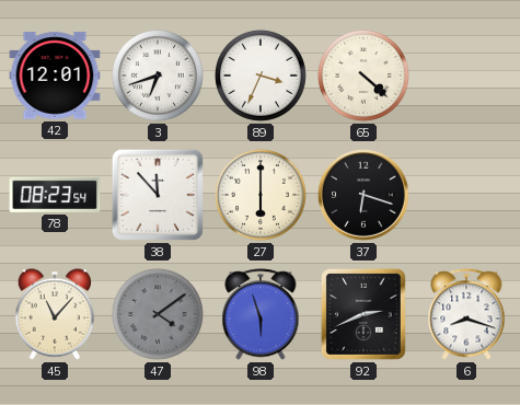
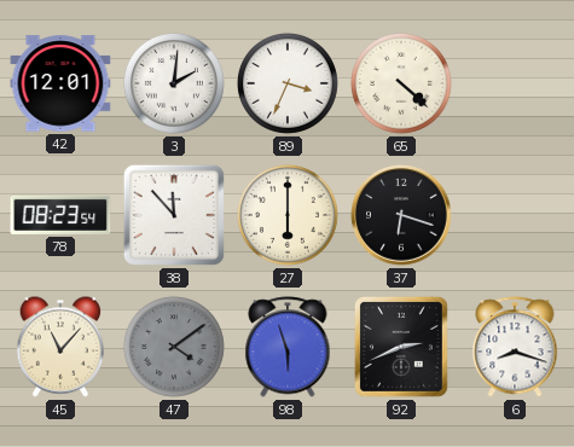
3: 6:42 -> 2:01 (174, 83)
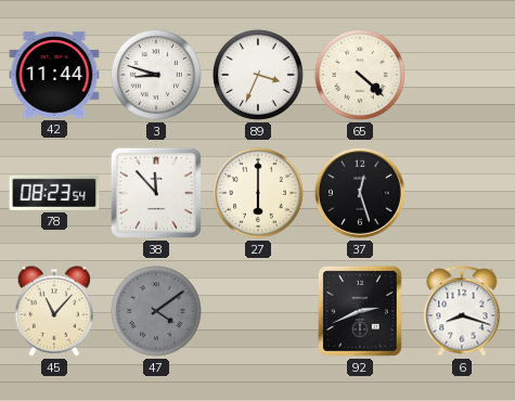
42: 12:01 -> 11:44 (54, 75)
3: 2:01 -> 8:48 (156, 75)
37: 6:18 -> 12:27 (360, 193)
98: 5:57 -> none (288, 347)
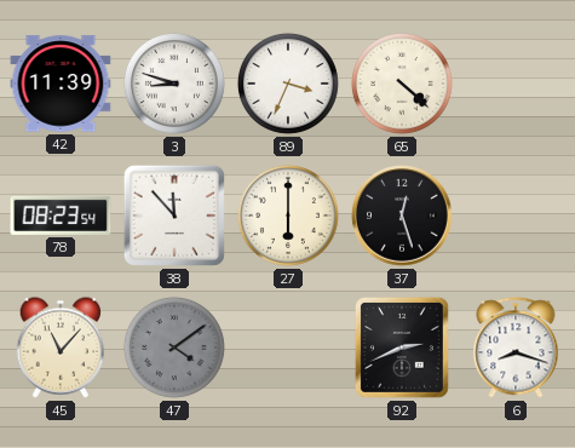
42: 11:44 -> 11:39 (61, 84)
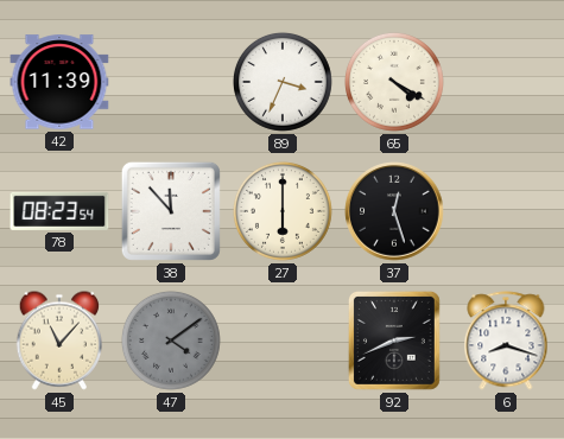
3: 8:48 -> none (174, 84)
65: 4:22 -> 4:20 (394, 82)
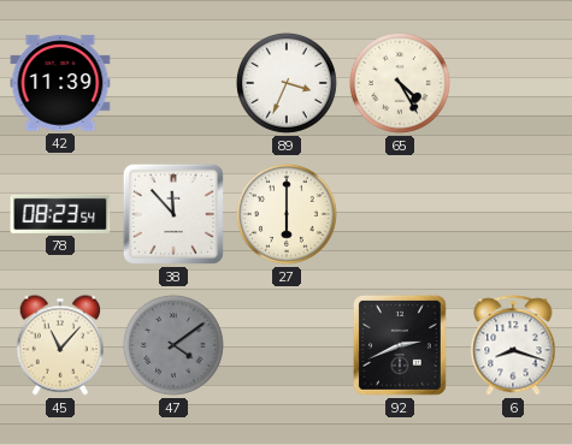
65: 4:20 -> 4:25 (400, 83)
37: 12:27 -> none (394, 211)
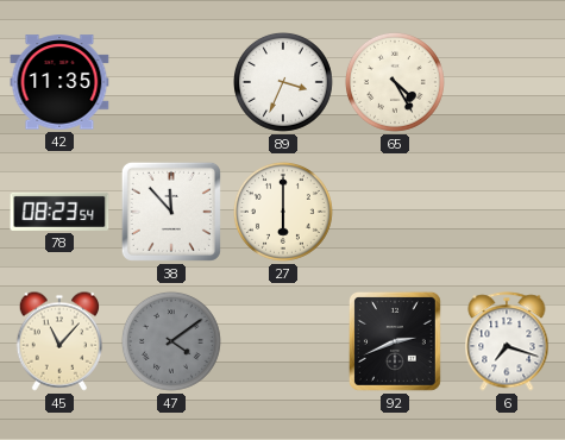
42: 11:39 -> 11:35 (59, 82)
6: 8:18 -> 7:18 (507, 341)
